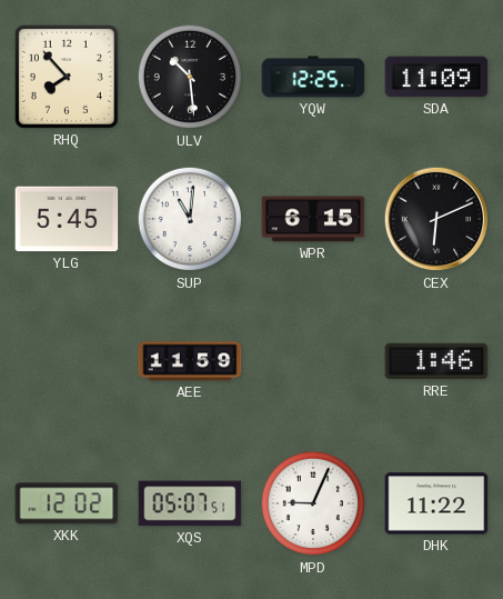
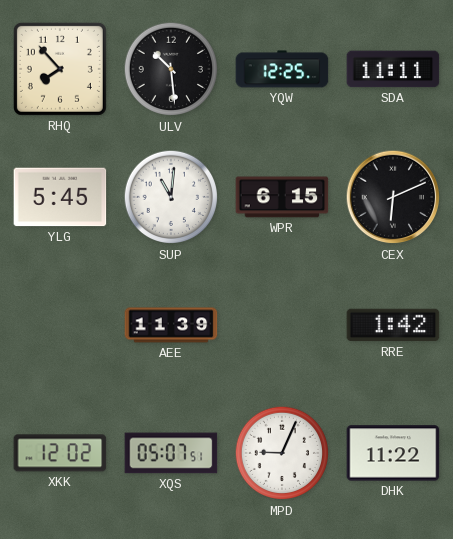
SDA: 11:09 -> 11:11 (393, 69)
AEE: 11:59 -> 11:39 (171, 325)
RRE: 1:46 -> 1:42 (393, 325)
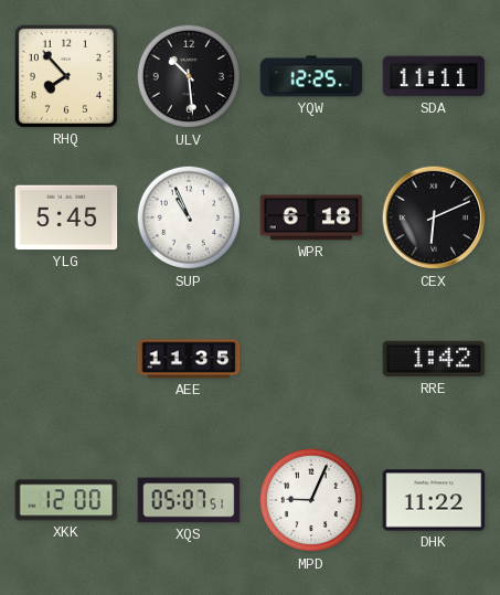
SUP: 11:01 -> 10:56 (189, 217)
WPR: 6:15 -> 6:18 (311, 217)
AEE: 11:39 -> 11:35 (189, 359)
XKK: 12:02 -> 12:00 (66, 500)
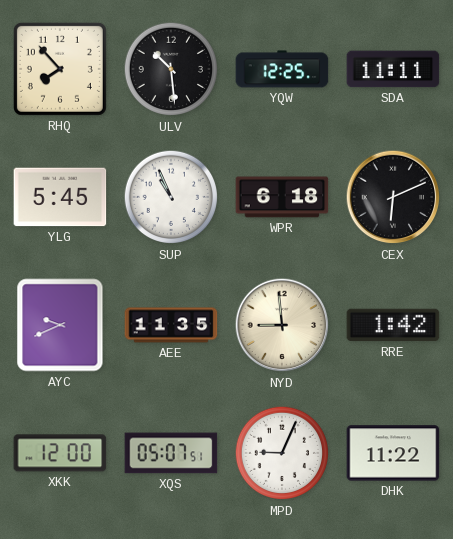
AYC: none -> 9:41 (60, 325)
NYD: none -> 8:59 (282, 325)
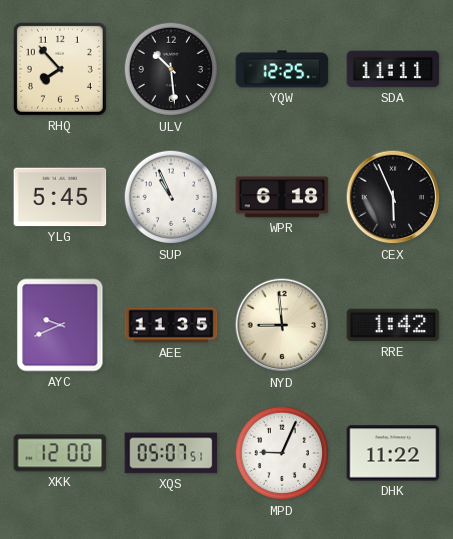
CEX: 6:11 -> 5:56 (393, 197)
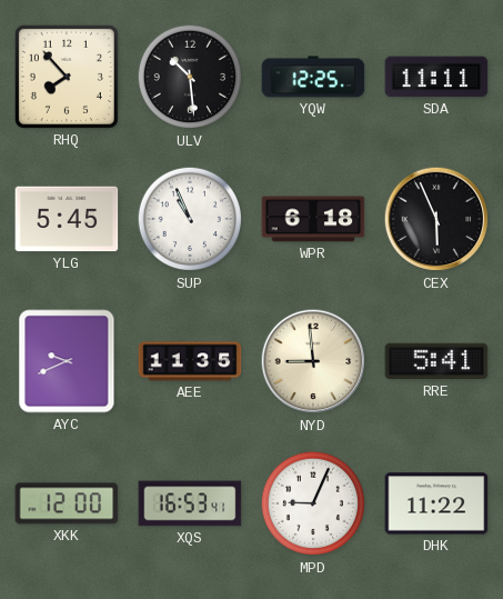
RRE: 1:42 -> 5:41 (436, 361)
XQS: 05:07 -> 16:53 (190, 503)
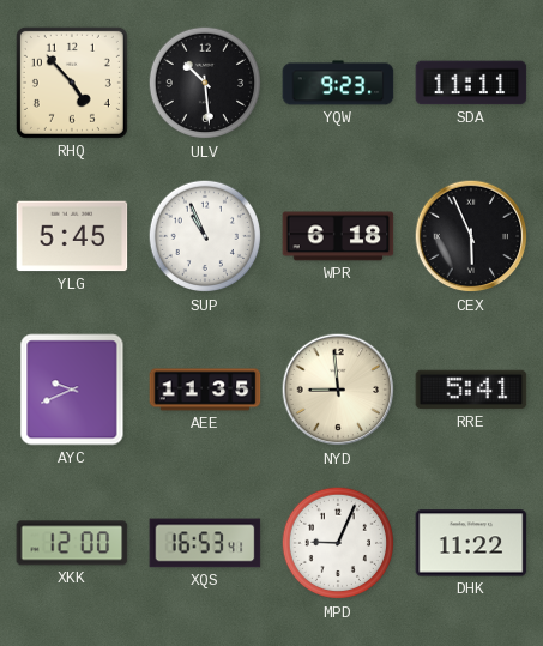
RHQ: 7:53 -> 4:53 (72, 83)
YQW: 12:25 -> 9:23 (338, 83)
